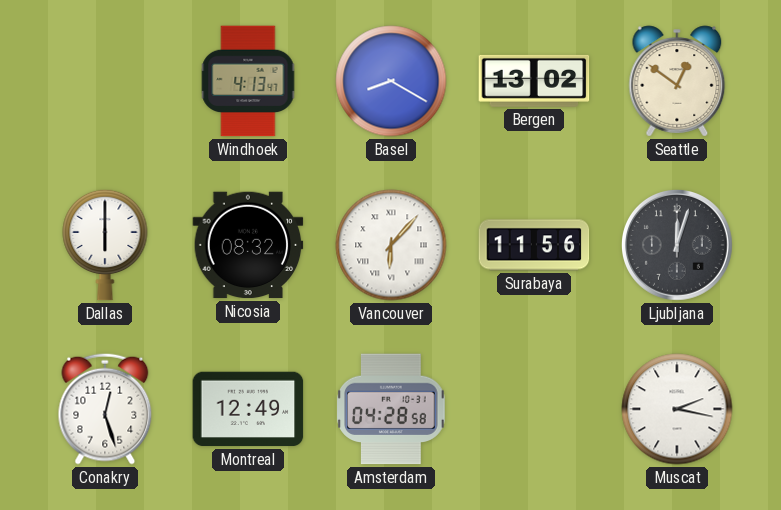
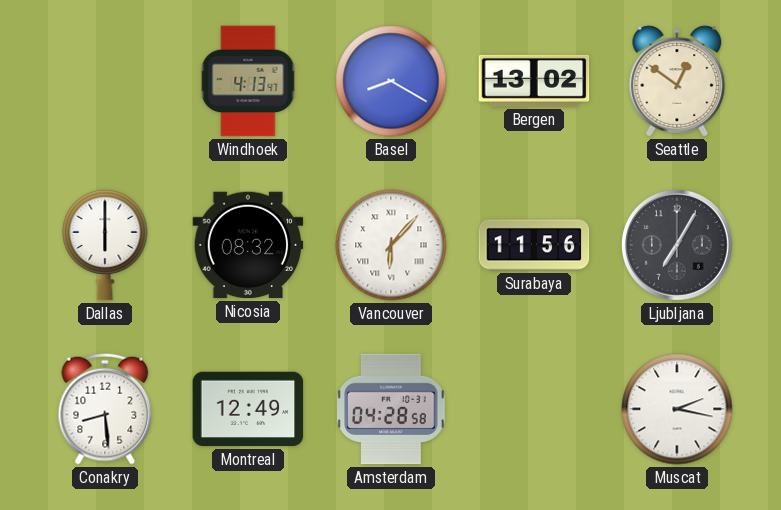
Ljubljana: 12:03 -> 7:05 (678, 246)
Conakry: 12:27 -> 8:29 (105, 409)
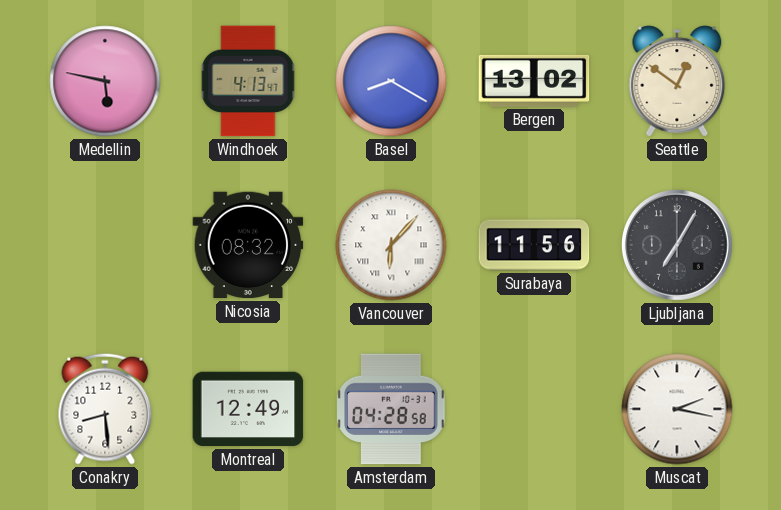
Medellin: none -> 5:47 (105, 81)
Dallas: 6:00 -> none (105, 245)
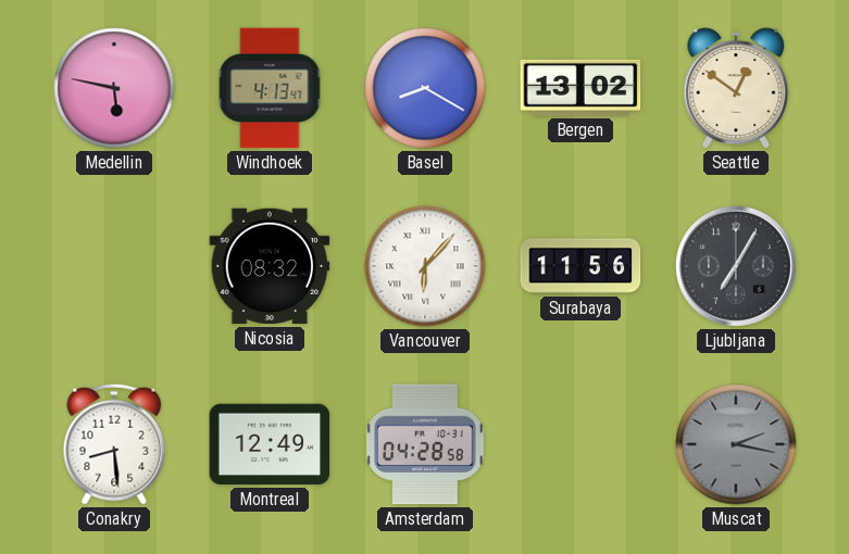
Muscat dial: white -> grey (736, 444)
